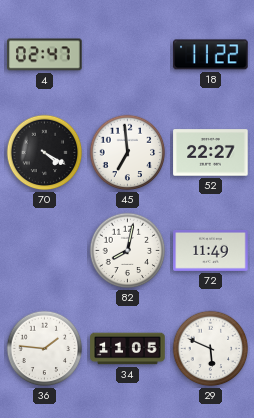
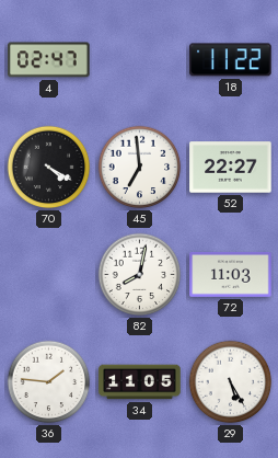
72: 11:49 -> 11:03 (231, 275)
29: 5:49 -> 5:25 (231, 382)
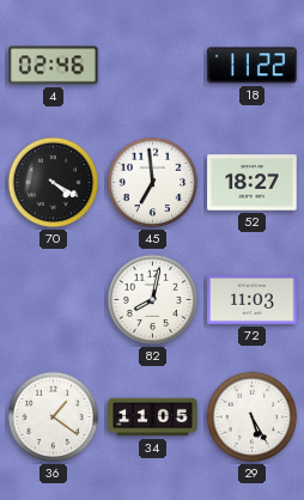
4: 02:47 -> 02:46 (54, 66)
52: 22:27 -> 18:27 (253, 183)
36: 1:46 -> 1:21 (54, 417)
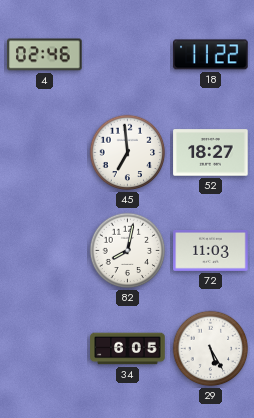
70: 4:20 -> none (54, 183)
36: 1:21 -> none (54, 417)
34: 11:05 -> 6:05 (128, 349)
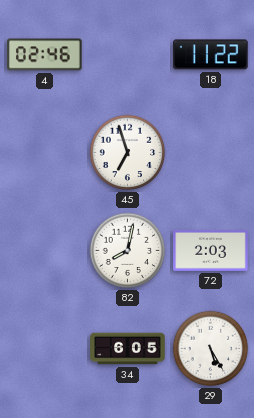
45: 6:59 -> 6:57 (128, 153)
52: 18:27 -> none (211, 153)
72: 11:03 -> 2:03 (211, 251)
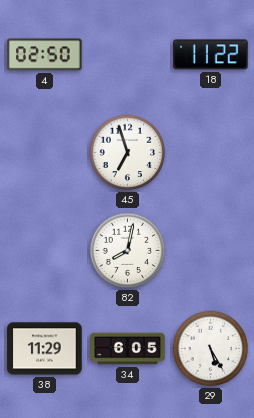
4: 02:46 -> 02:50 (45, 55)
72: 2:03 -> none (211, 251)
38: none -> 11:29 (45, 349)
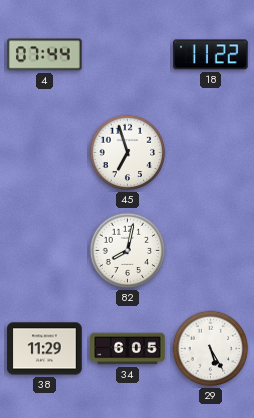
4: 02:50 -> 07:44 (45, 55)
